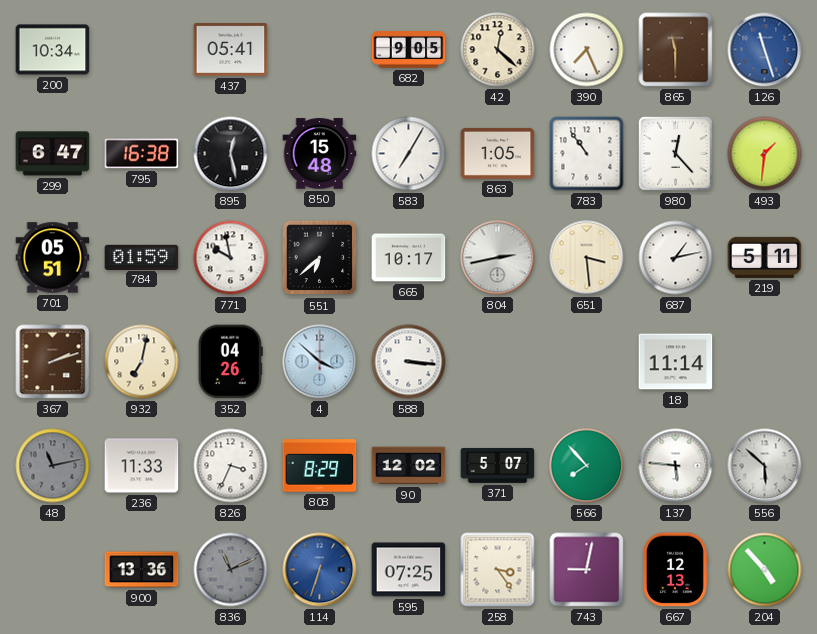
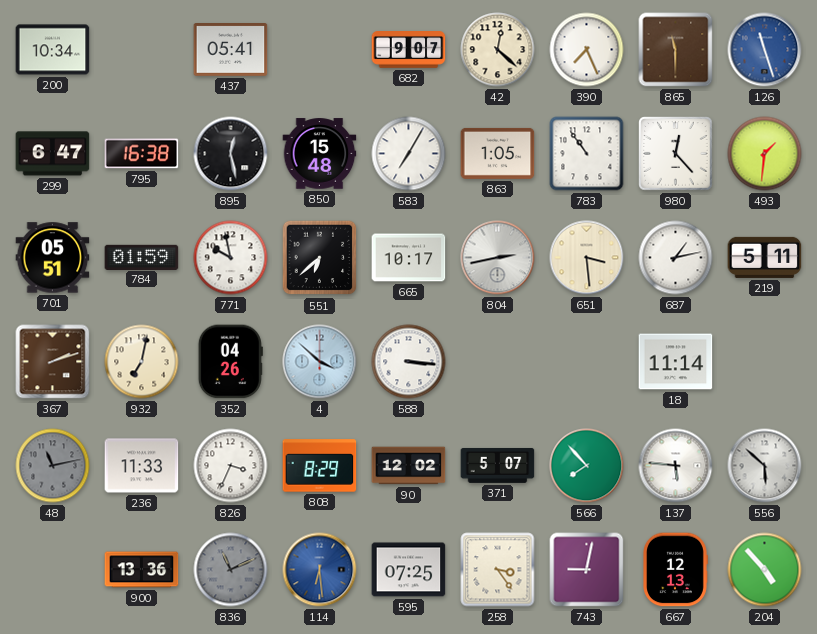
682: 9:05 -> 9:07 (409, 50)
114: 6:33 -> 6:29 (320, 570)
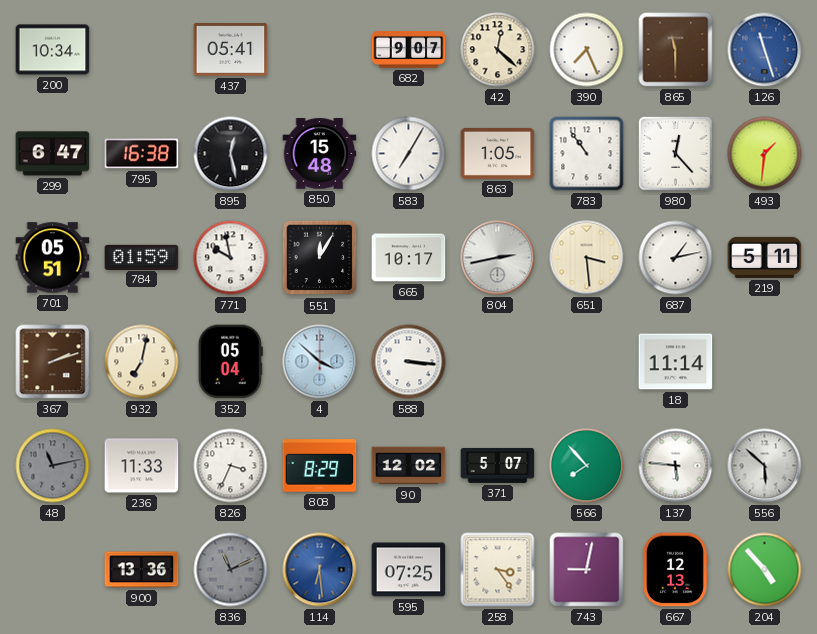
551: 6:38 -> 12:05 (320, 258)
352: 04:26 -> 05:04 (230, 362)
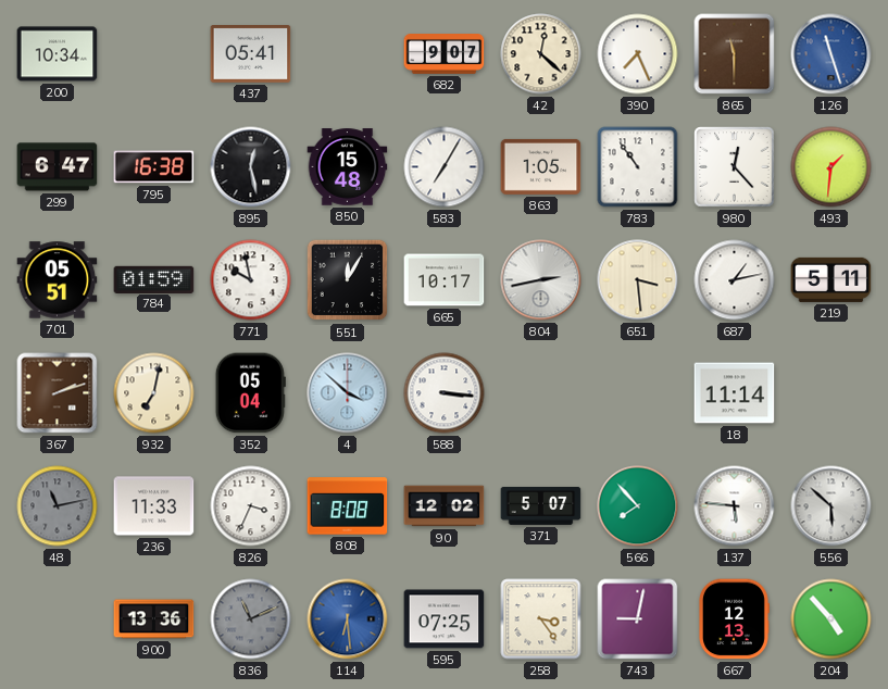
808: 8:29 -> 8:08 (348, 506)
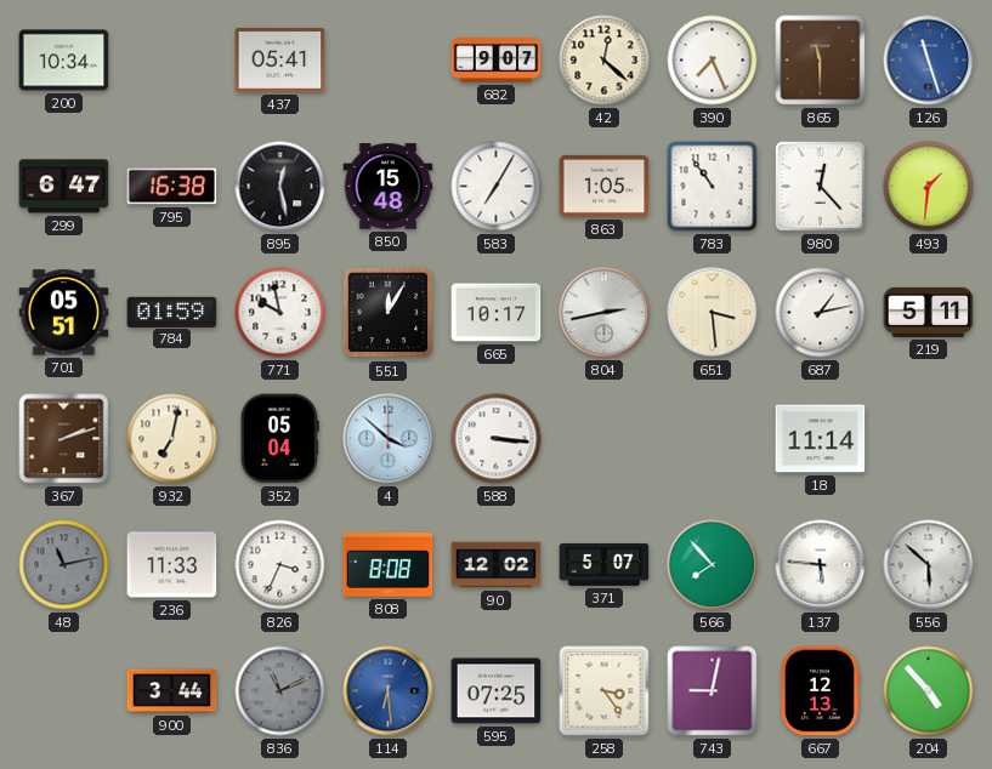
900: 13:36 -> 3:44 (172, 691)
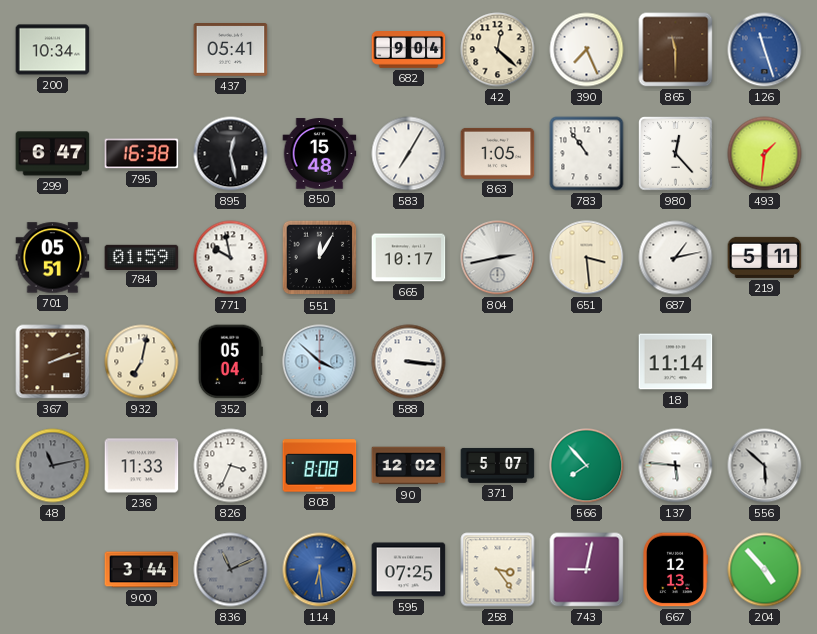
682: 9:07 -> 9:04 (409, 50)
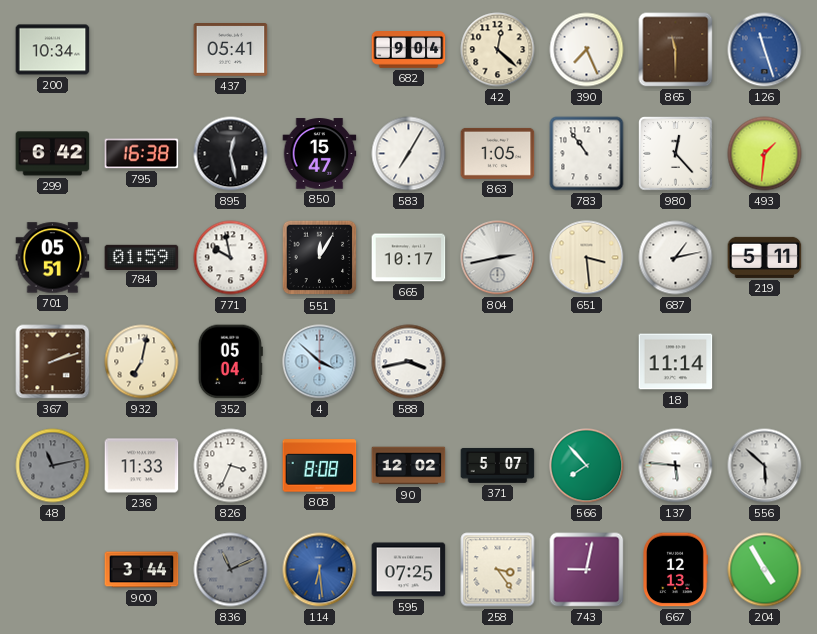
299: 6:47 -> 6:42 (53, 154)
850: 15:48 -> 15:47 (320, 154)
588: 3:16 -> 3:43 (409, 362)
204: 4:53 -> 4:55 (765, 570)
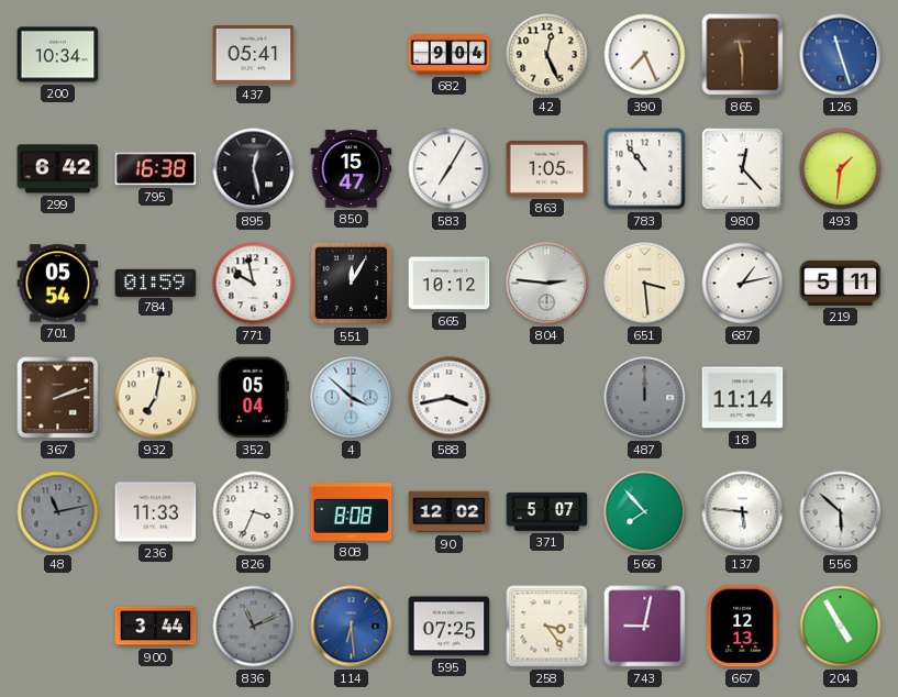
42: 12:22 -> 12:26 (547, 55)
701: 05:51 -> 05:54 (58, 284)
665: 10:17 -> 10:12 (450, 284)
804: 2:43 -> 2:46 (547, 284)
487: none -> 12:00 (645, 398)
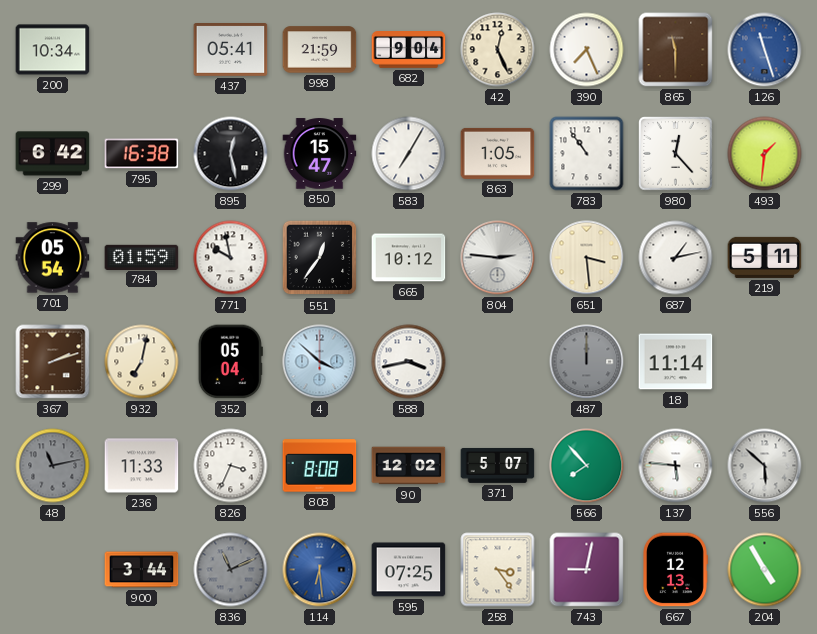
998: none -> 21:59 (320, 50)
551: 12:05 -> 12:36 (320, 258)
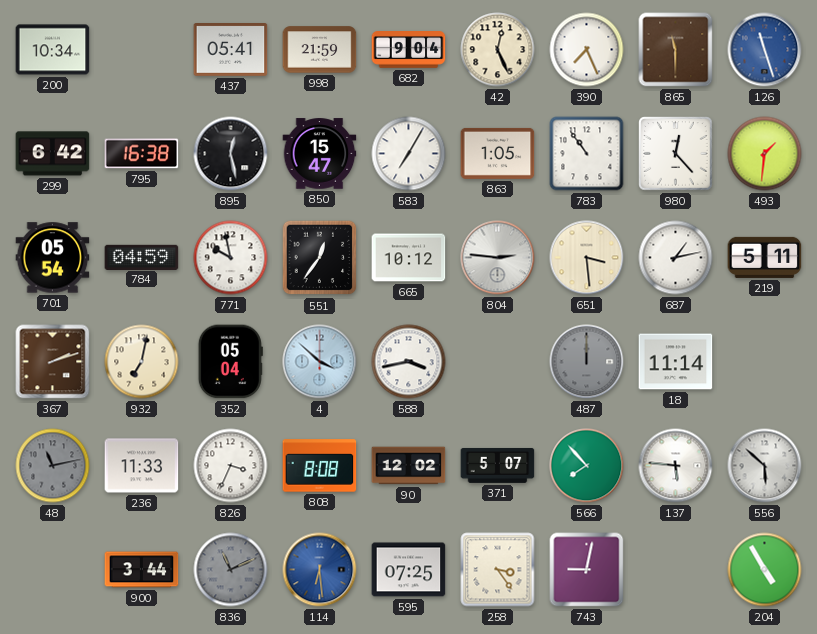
784: 01:59 -> 04:59 (142, 257)
667: 12:13 -> none (676, 570)
